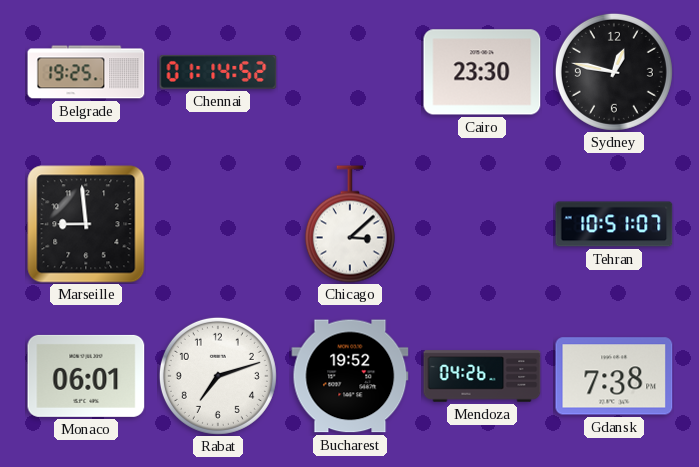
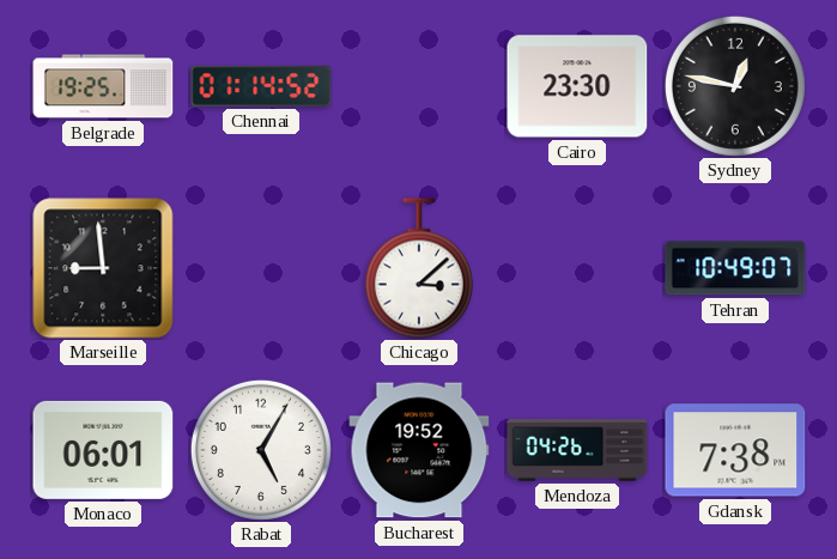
Tehran: 10:51 -> 10:49 (735, 268)
Rabat: 7:12 -> 5:05 (261, 450)
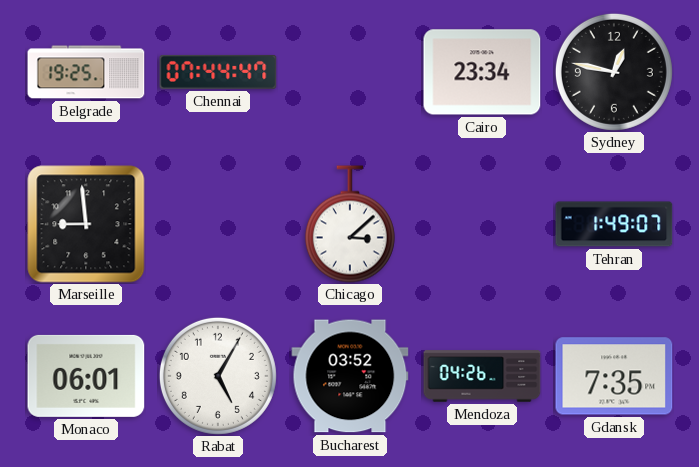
Chennai: 01:14 -> 07:44 (218, 72)
Cairo: 23:30 -> 23:34 (482, 72)
Tehran: 10:49 -> 1:49 (614, 224)
Bucharest: 19:52 -> 03:52 (350, 376)
Gdansk: 7:38 -> 7:35 (614, 376)
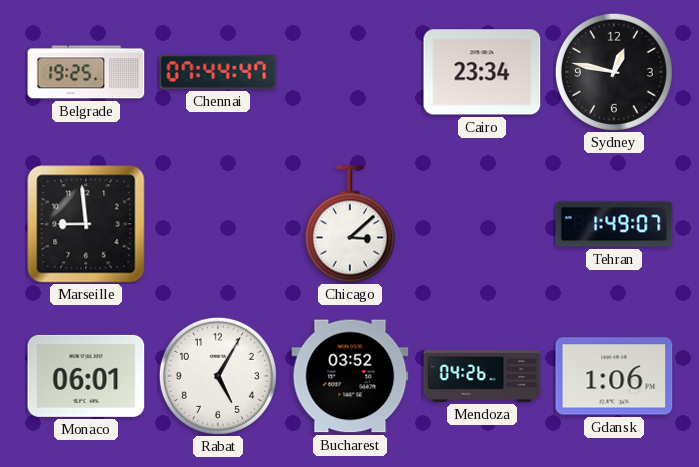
Gdansk: 7:35 -> 1:06 (614, 376)
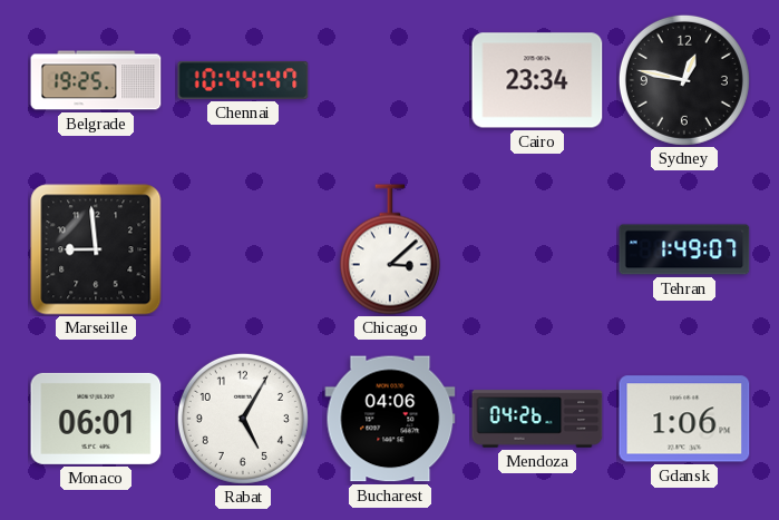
Chennai: 07:44 -> 10:44 (243, 80)
Bucharest: 03:52 -> 04:06 (390, 419)
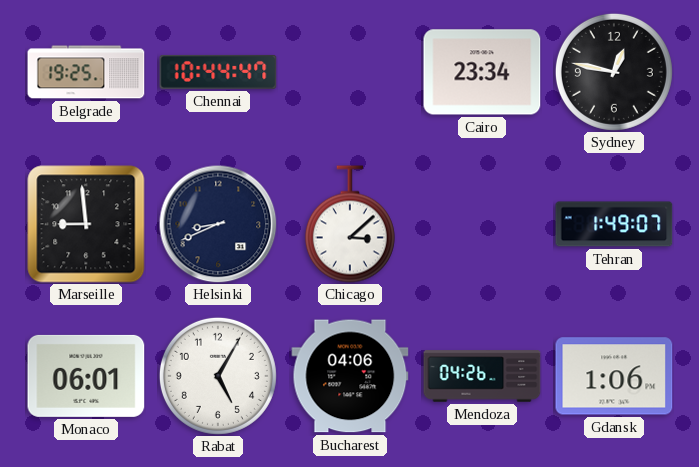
Helsinki: none -> 8:41 (218, 224)
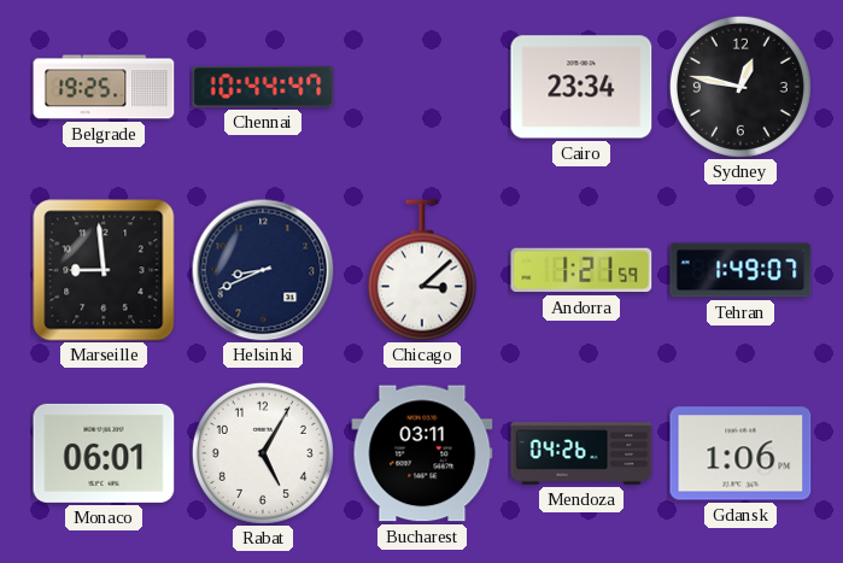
Andorra: none -> 1:21 (581, 270)
Bucharest: 04:06 -> 03:11 (422, 453)
